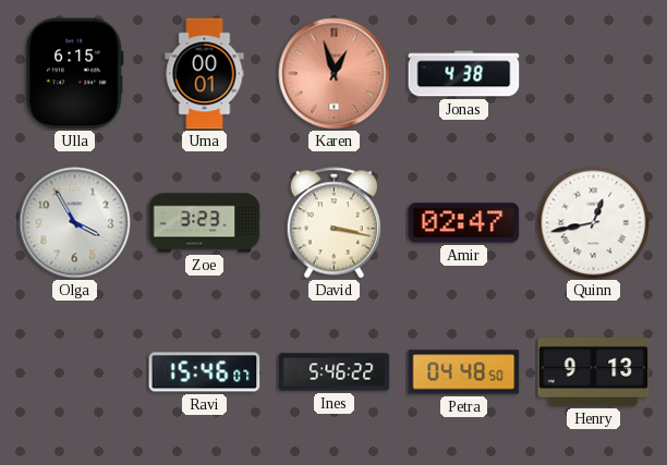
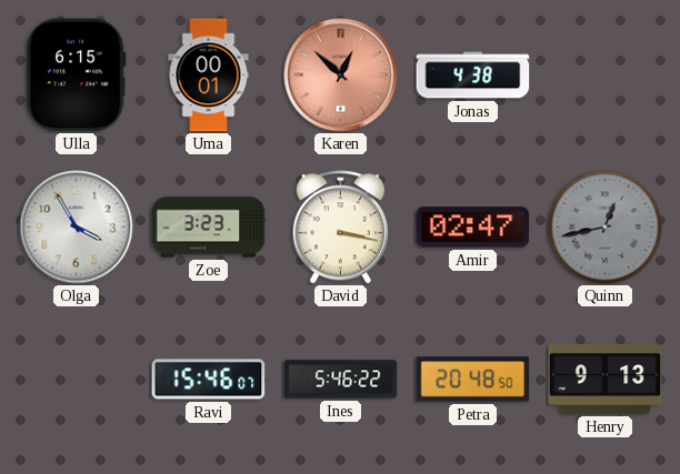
Karen: 12:57 -> 12:52 (341, 75)
Quinn dial: white -> grey (606, 228)
Petra: 04:48 -> 20:48 (473, 380)
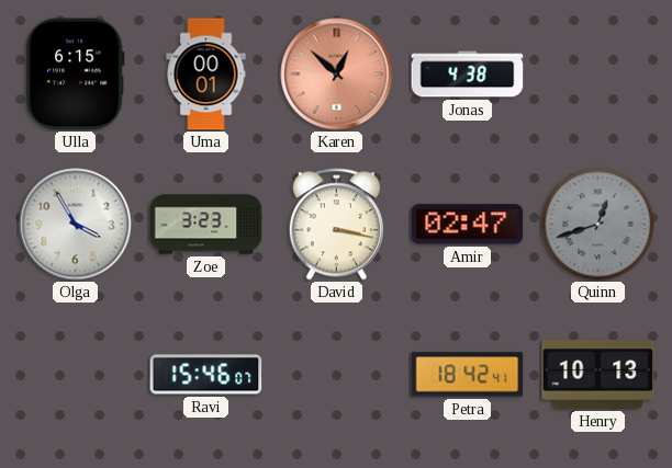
Quinn: 12:43 -> 12:42 (598, 225)
Ines: 5:46 -> none (341, 380)
Petra: 20:48 -> 18:42 (468, 375)
Henry: 9:13 -> 10:13 (598, 375)
